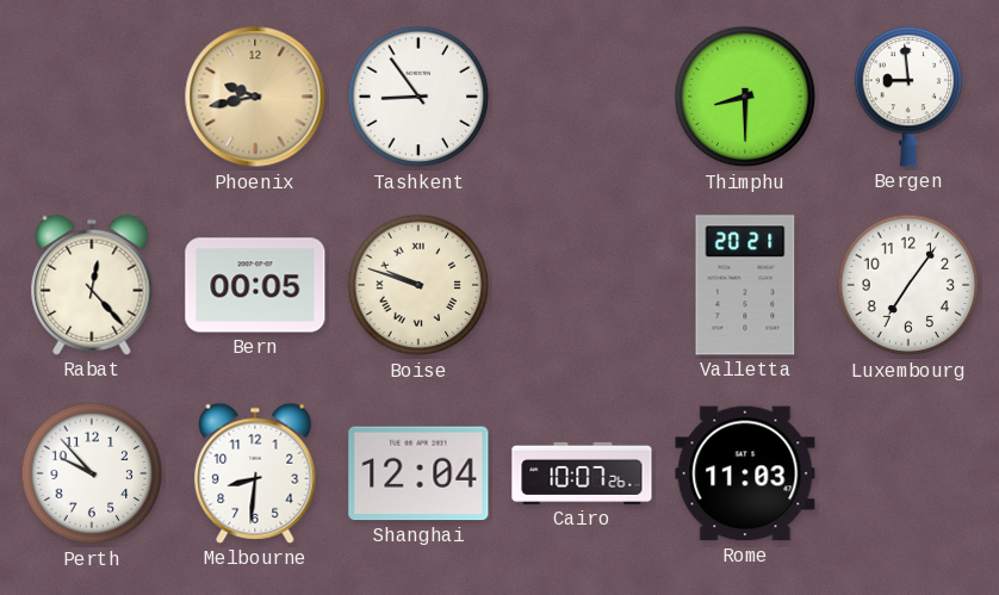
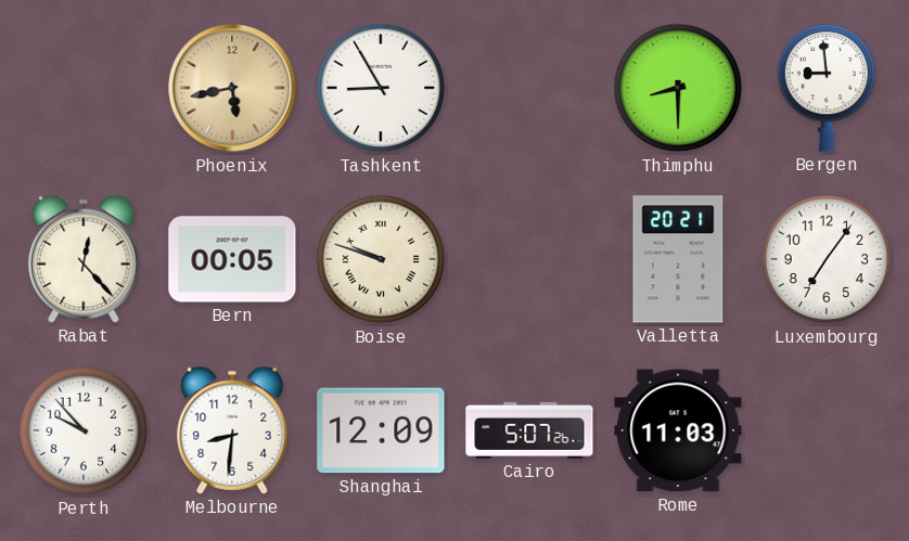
Phoenix: 9:43 -> 5:43 (232, 88)
Tashkent: 8:54 -> 8:55 (381, 88)
Shanghai: 12:04 -> 12:09 (381, 430)
Cairo: 10:07 -> 5:07 (529, 430)
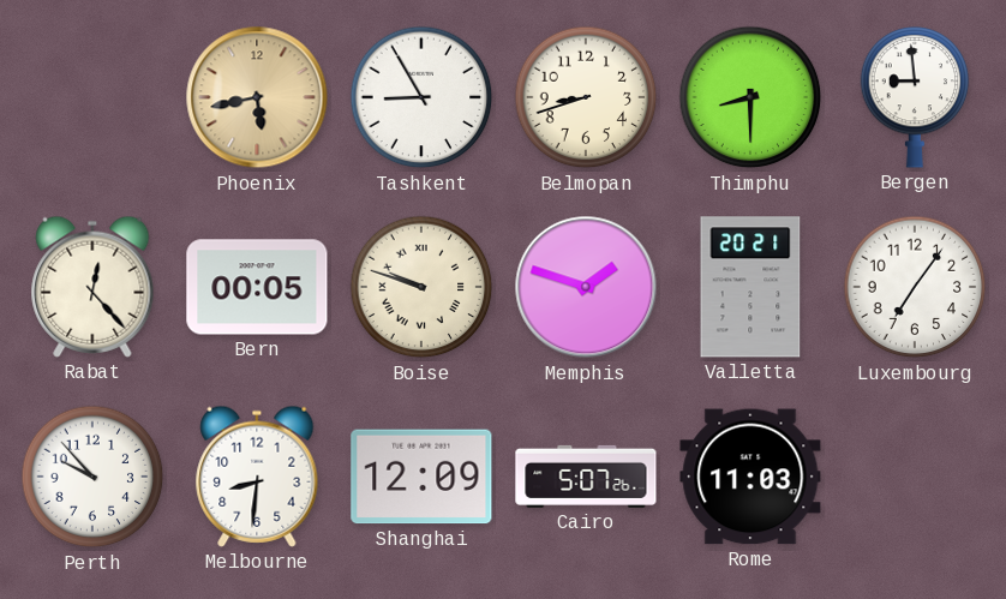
Belmopan: none -> 8:42 (586, 97)
Memphis: none -> 1:48 (586, 287)
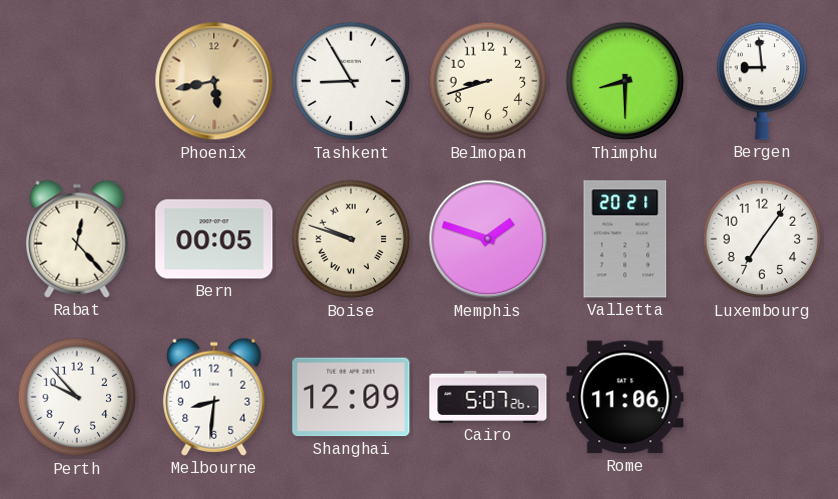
Rome: 11:03 -> 11:06 (625, 397)
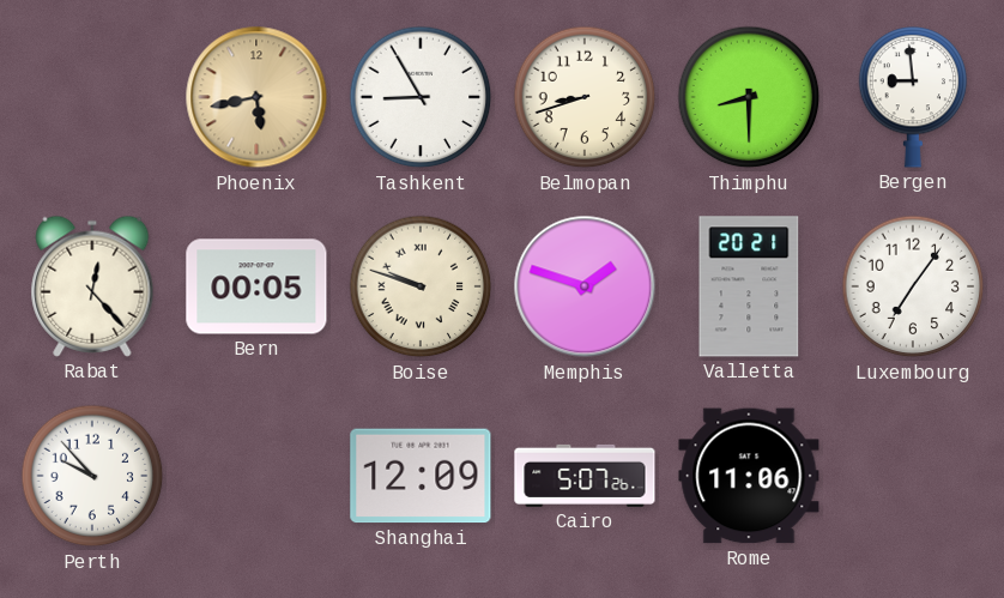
Melbourne: 8:31 -> none (214, 397)
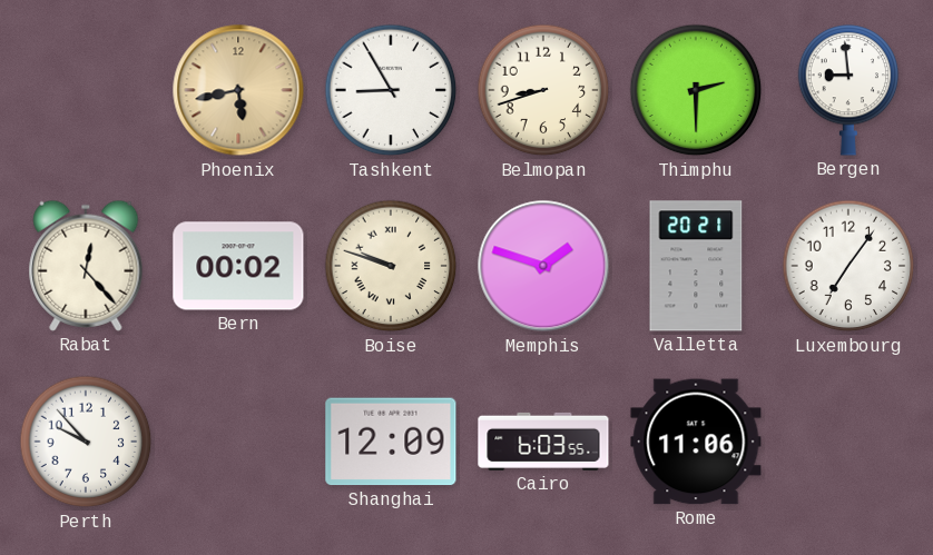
Thimphu: 8:30 -> 2:30 (696, 90)
Bern: 00:05 -> 00:02 (238, 266)
Cairo: 5:07 -> 6:03 (543, 442)
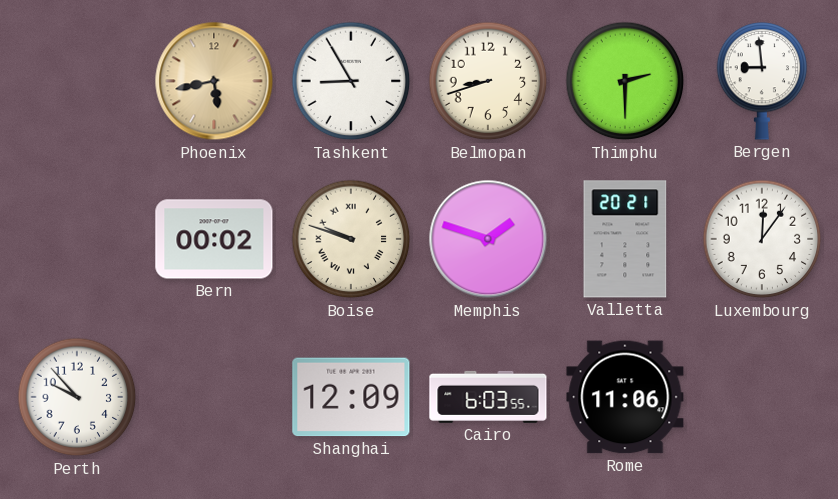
Rabat: 12:23 -> none (86, 266)
Luxembourg: 7:06 -> 12:06 (762, 239)
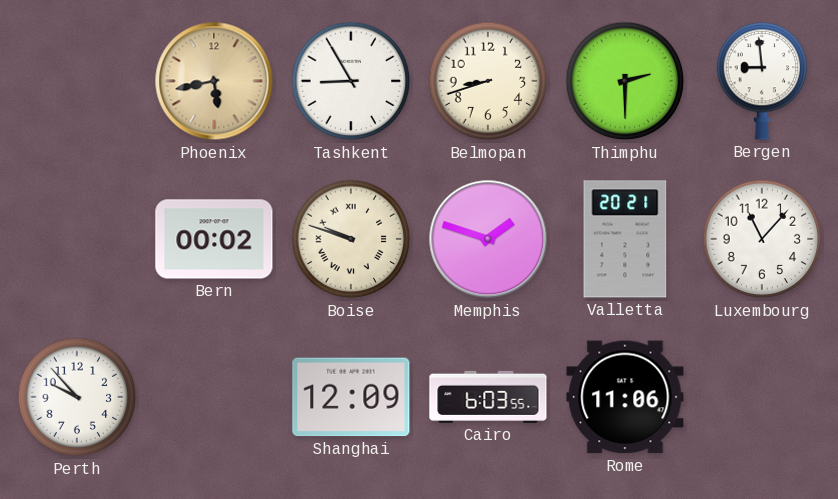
Luxembourg: 12:06 -> 11:07 (762, 239)
